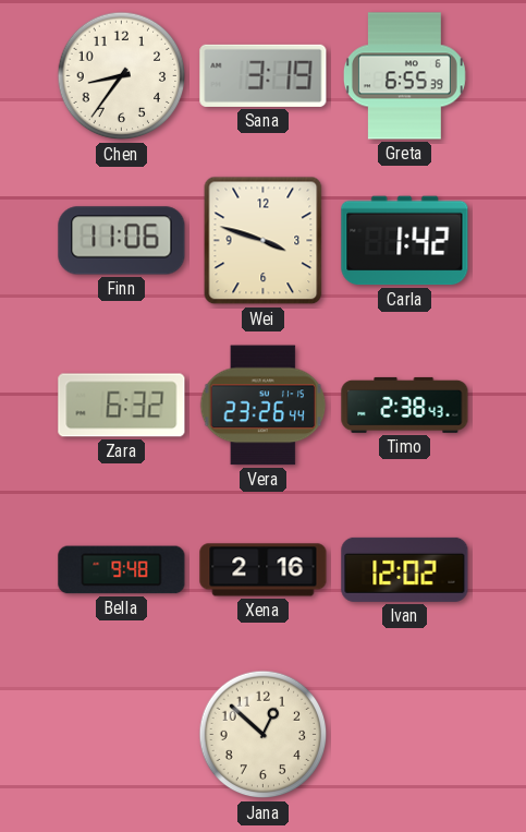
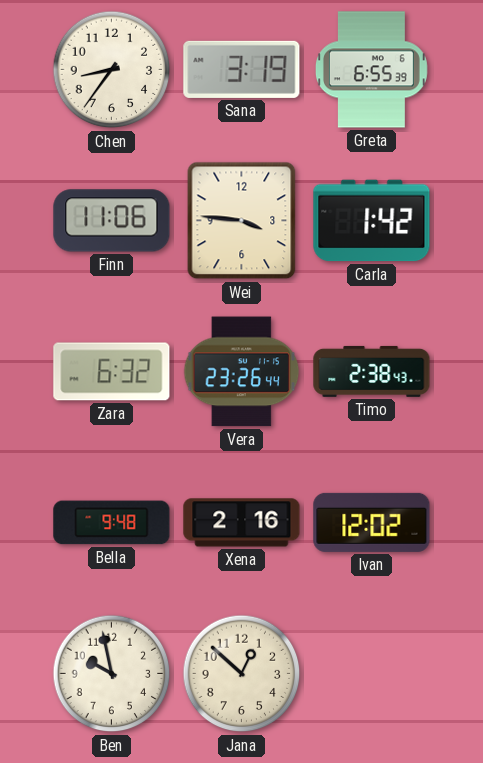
Wei: 3:48 -> 3:46 (242, 221)
Ben: none -> 9:58 (112, 674)
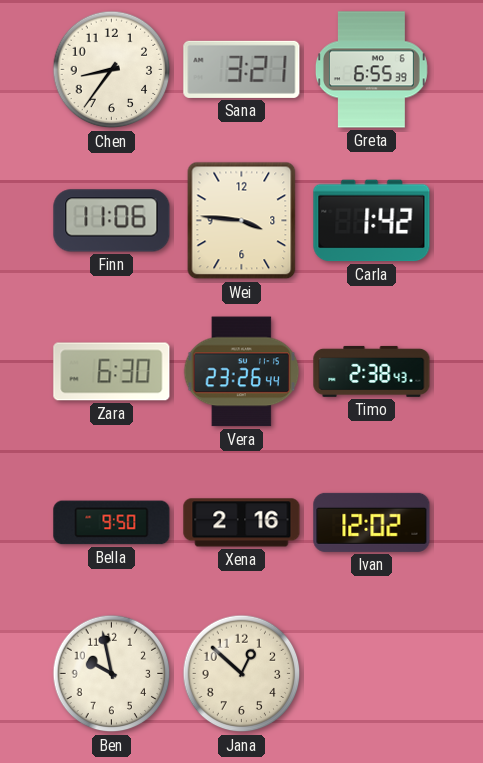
Sana: 3:19 -> 3:21 (242, 69)
Zara: 6:32 -> 6:30 (112, 372)
Bella: 9:48 -> 9:50 (112, 523)
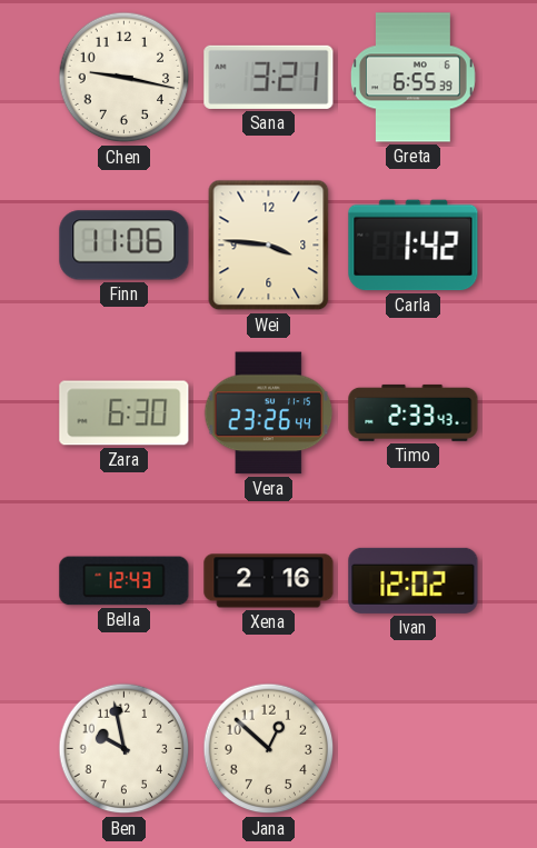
Chen: 8:36 -> 9:17 (125, 78)
Timo: 2:38 -> 2:33 (414, 412)
Bella: 9:50 -> 12:43 (125, 581)
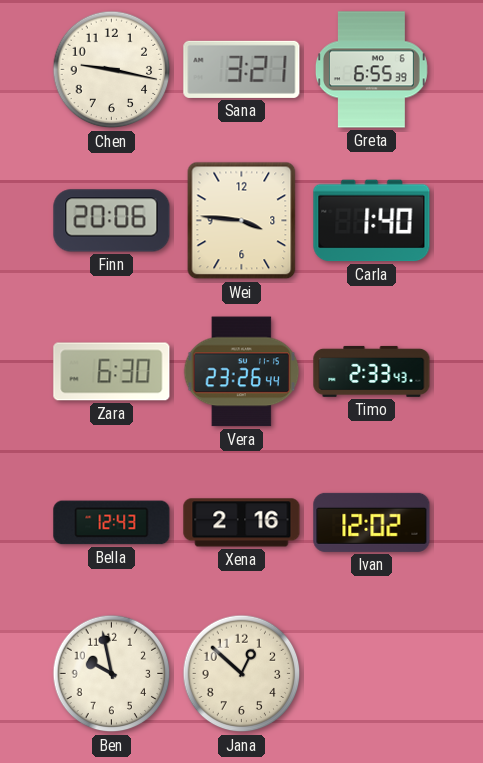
Finn: 11:06 -> 20:06 (112, 221)
Carla: 1:42 -> 1:40 (372, 221)
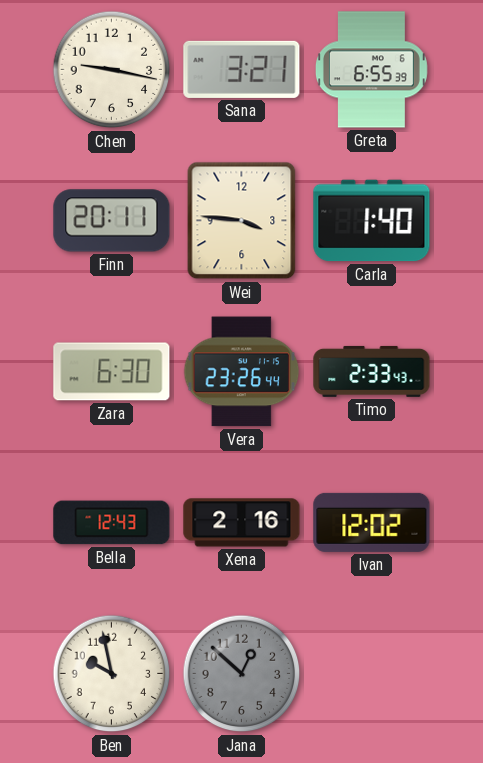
Finn: 20:06 -> 20:11 (112, 221)
Jana dial: cream -> grey (242, 674)
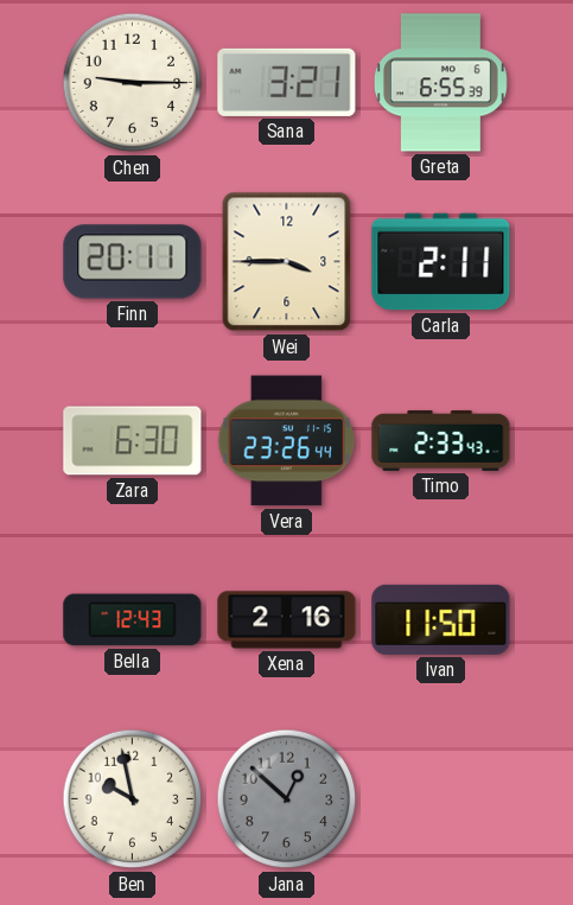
Chen: 9:17 -> 9:15 (133, 83)
Wei: 3:46 -> 3:45 (287, 262)
Carla: 1:40 -> 2:11 (441, 262)
Ivan: 12:02 -> 11:50 (441, 619)
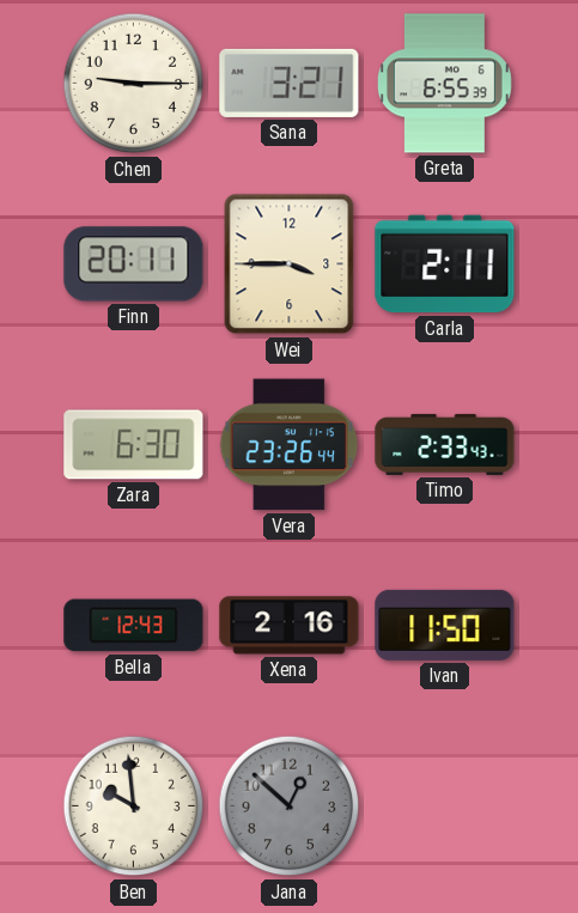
Ben: 9:58 -> 9:59 (134, 807)
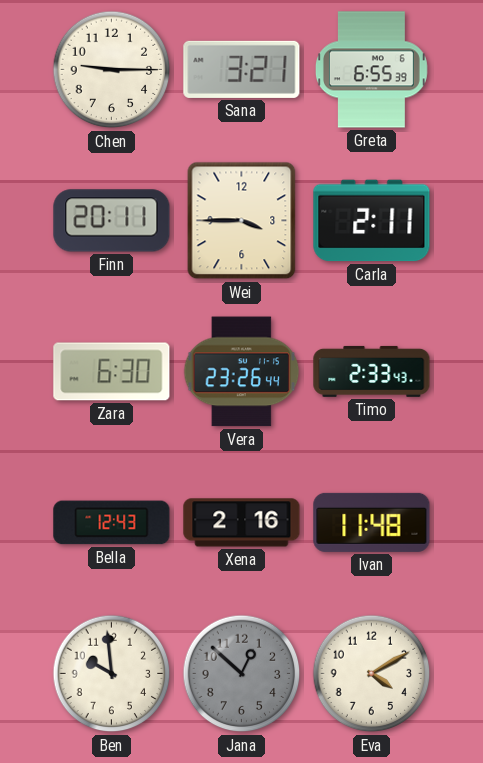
Ivan: 11:50 -> 11:48 (372, 522)
Eva: none -> 4:10 (372, 674)
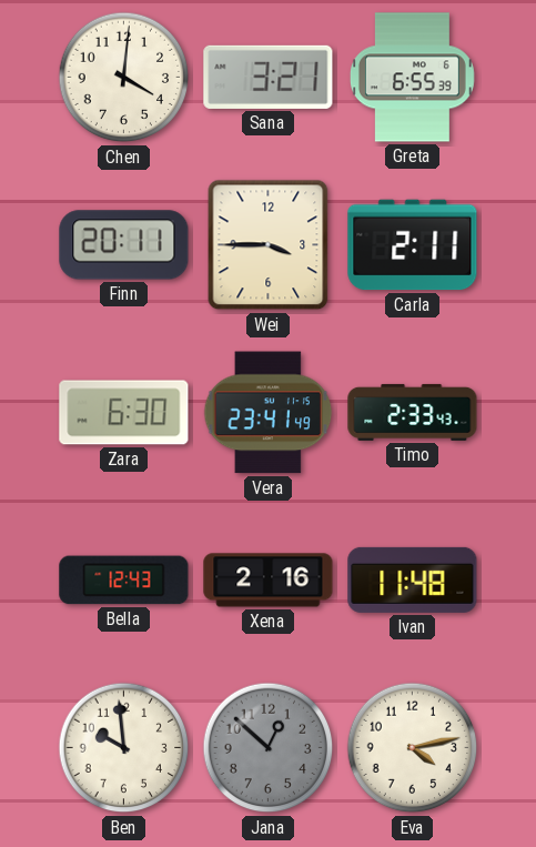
Chen: 9:15 -> 4:01 (124, 78)
Vera: 23:26 -> 23:41 (269, 413)
Eva: 4:10 -> 4:13 (413, 748)
